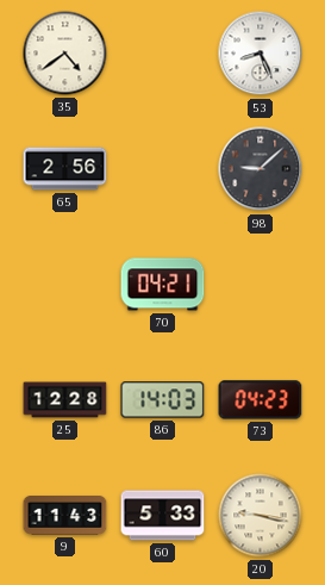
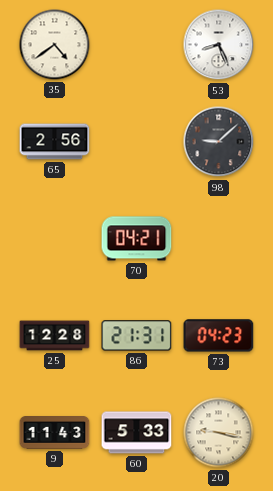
86: 14:03 -> 21:31 (137, 336)
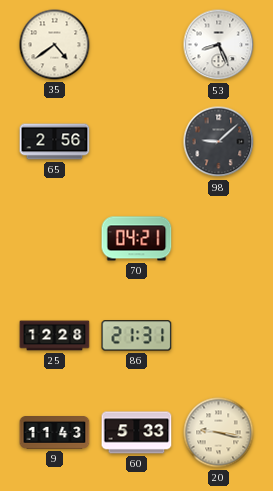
73: 04:23 -> none (219, 336)
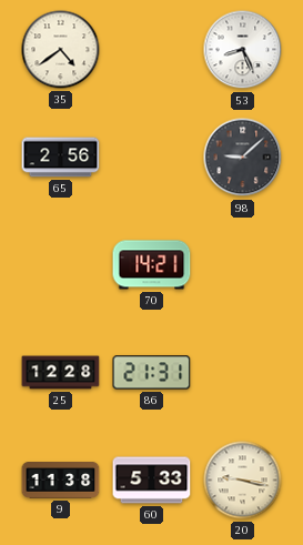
70: 04:21 -> 14:21 (152, 265)
9: 11:43 -> 11:38 (61, 481)
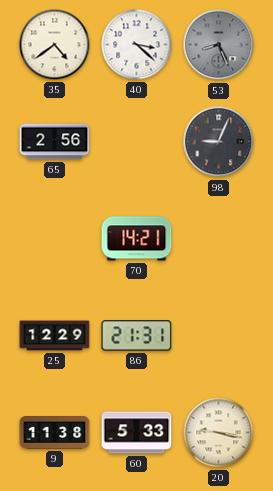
40: none -> 3:22 (137, 45)
53 dial: white -> grey (219, 45)
98: 9:08 -> 9:04 (219, 142)
25: 12:28 -> 12:29 (55, 336)
